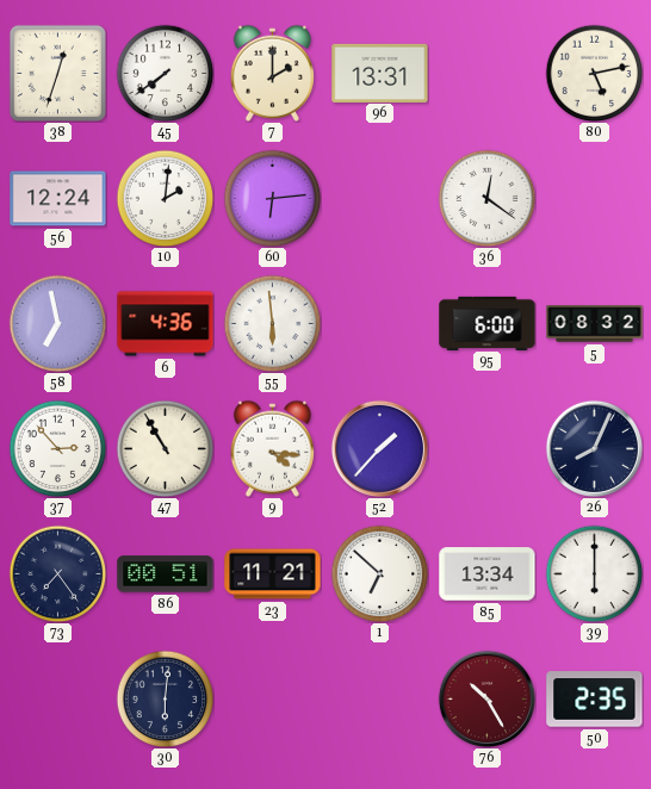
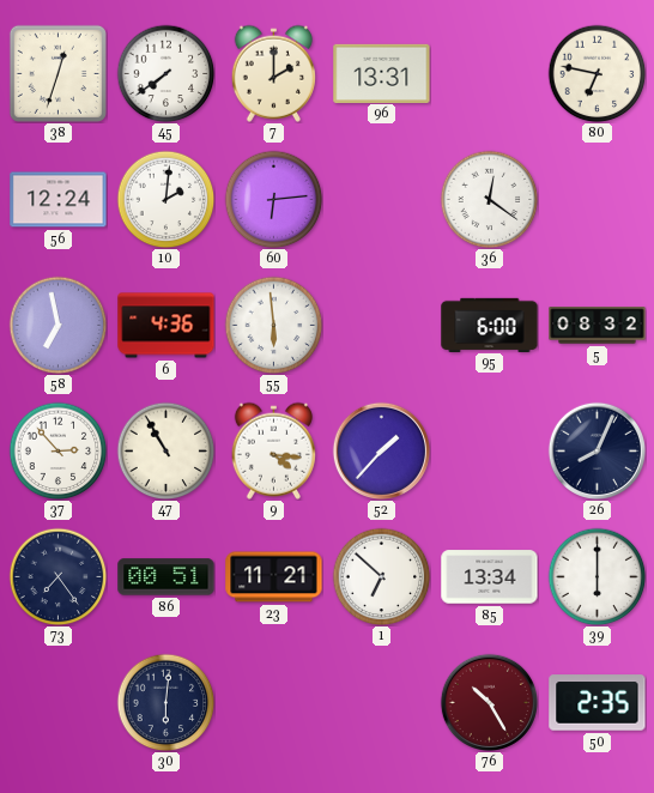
80: 5:13 -> 6:47 (597, 73)
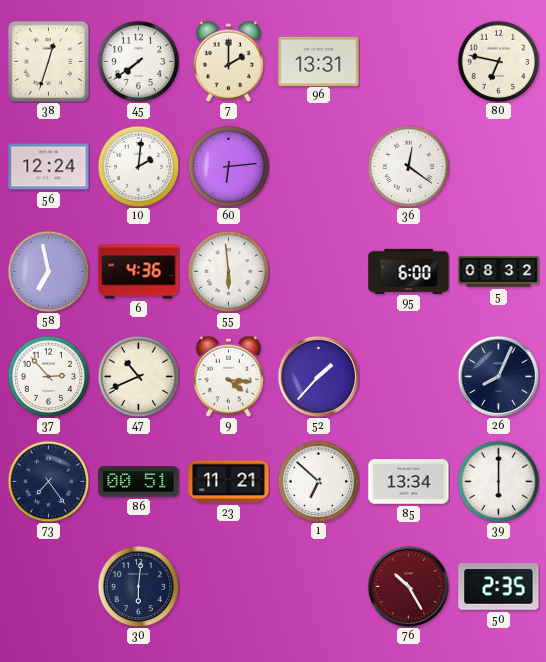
47: 10:55 -> 10:41 (138, 376)
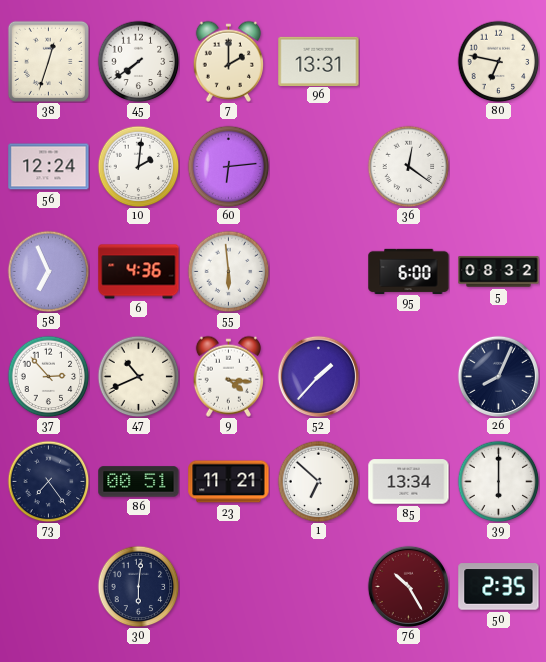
58: 6:58 -> 6:56 (48, 271)
